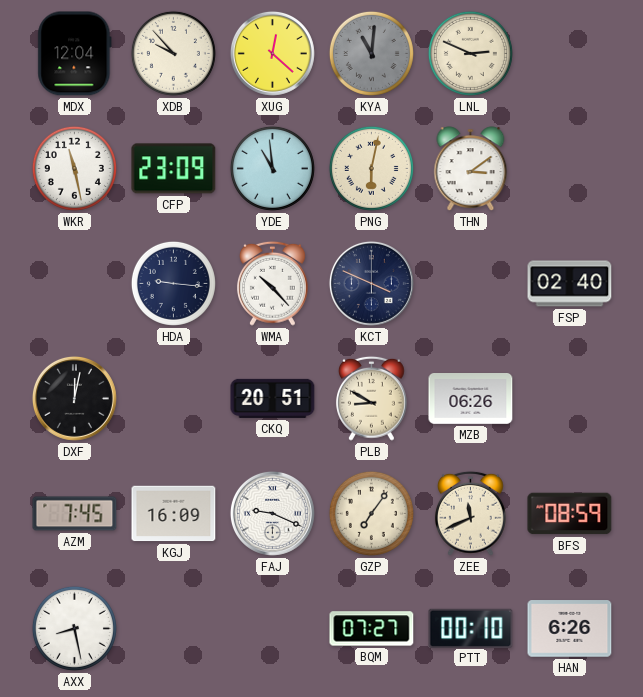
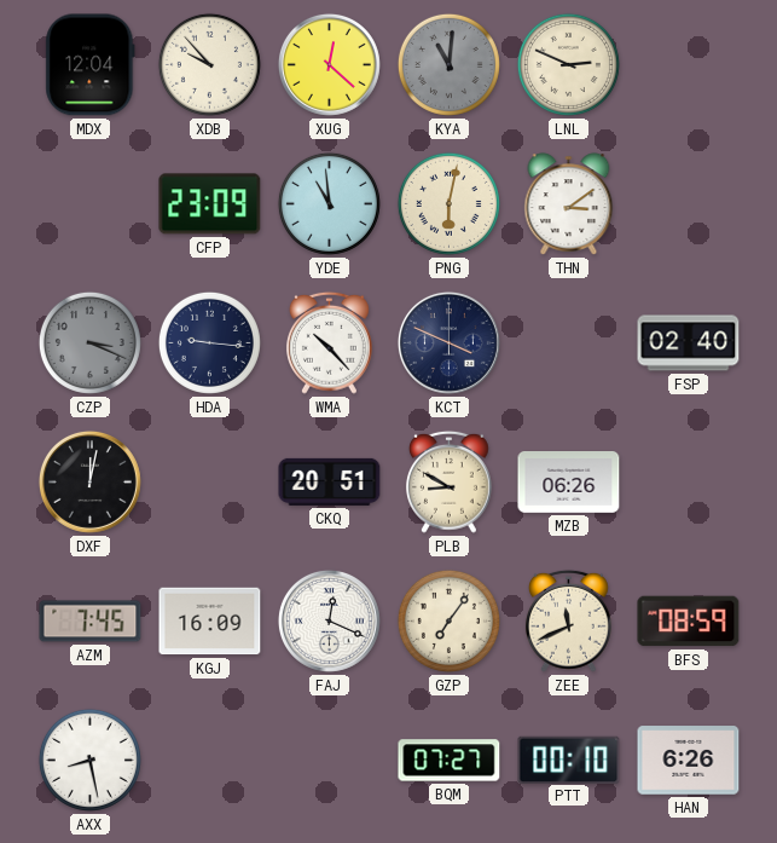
WKR: 11:28 -> none (74, 168)
CZP: none -> 3:19 (89, 342)
FAJ: 9:19 -> 12:19 (329, 620)
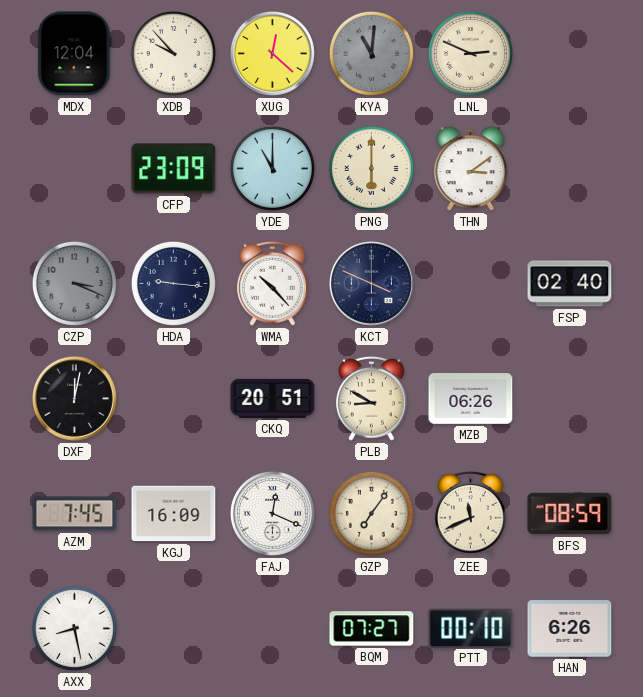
YDE: 10:59 -> 11:00 (272, 168)
PNG: 6:02 -> 6:00 (371, 168)
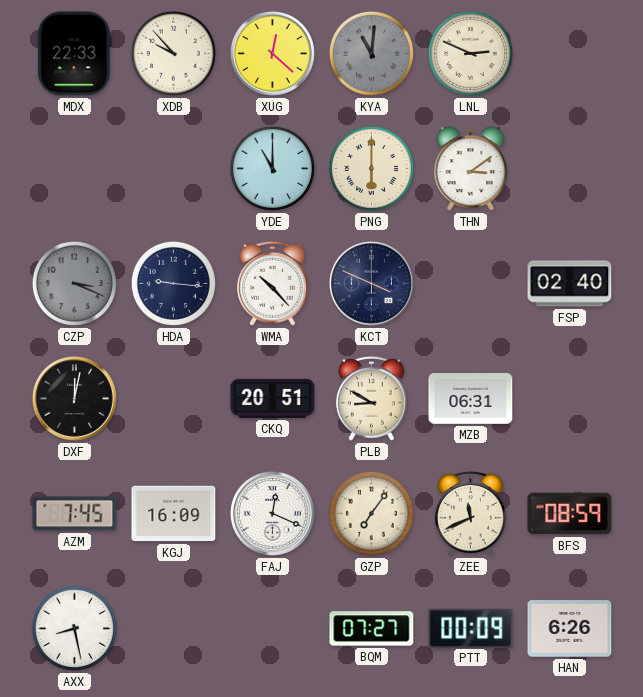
MDX: 12:04 -> 22:33 (75, 54)
CFP: 23:09 -> none (174, 169)
MZB: 06:26 -> 06:31 (471, 399)
PTT: 00:10 -> 00:09 (471, 628)
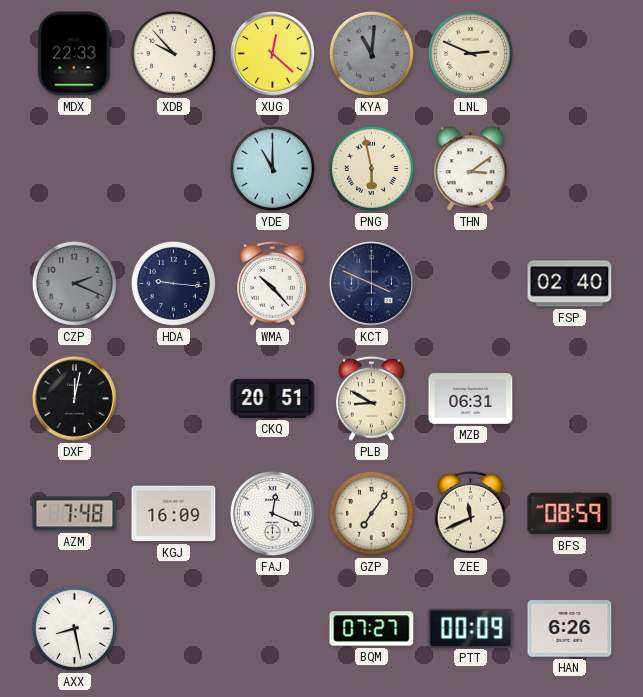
PNG: 6:00 -> 5:58 (371, 168)
CZP: 3:19 -> 2:19 (74, 283)
AZM: 7:45 -> 7:48 (75, 514)
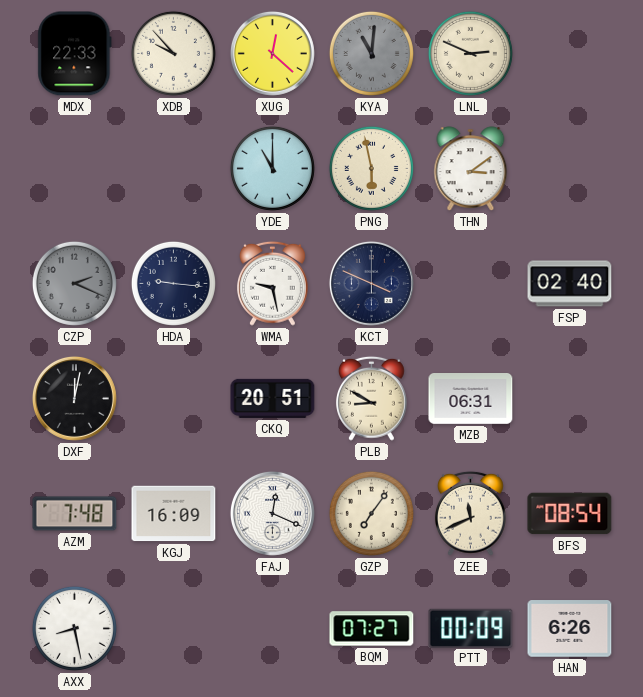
WMA: 10:23 -> 9:28 (272, 283)
BFS: 08:59 -> 08:54 (570, 514)
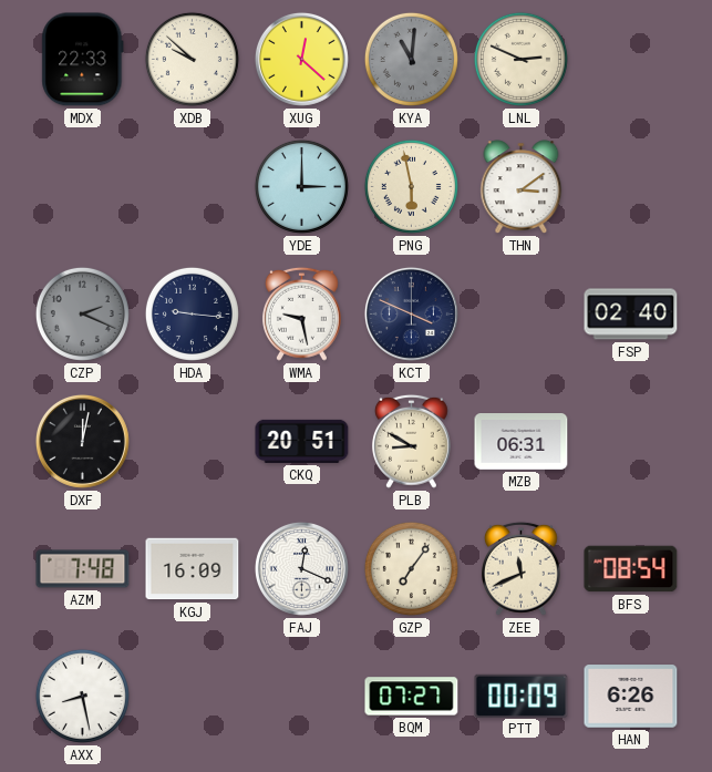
XDB: 9:53 -> 9:52 (192, 59)
YDE: 11:00 -> 3:00 (301, 186)
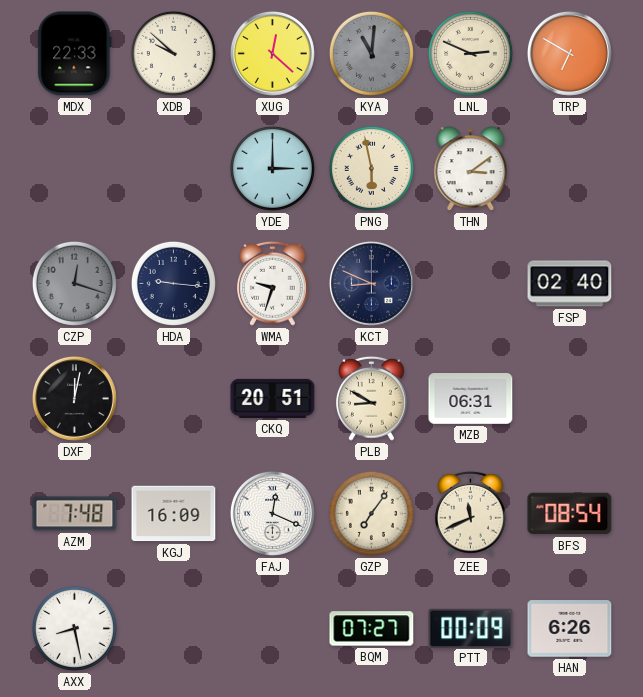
TRP: none -> 6:50 (569, 53)
CZP: 2:19 -> 12:18 (74, 283)
WMA: 9:28 -> 9:33 (272, 283)
KCT: 3:49 -> 8:49 (371, 283)
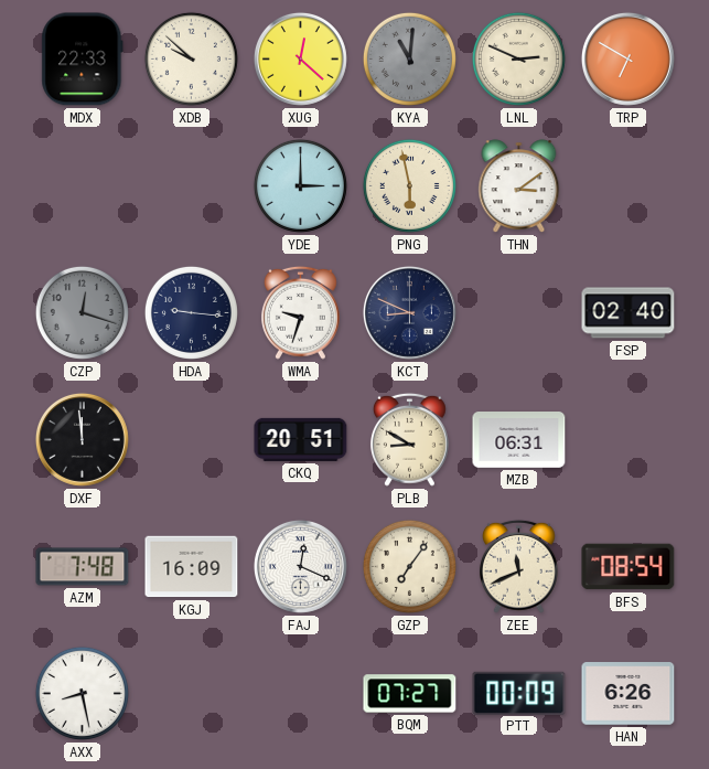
DXF: 12:02 -> 11:59 (82, 439)
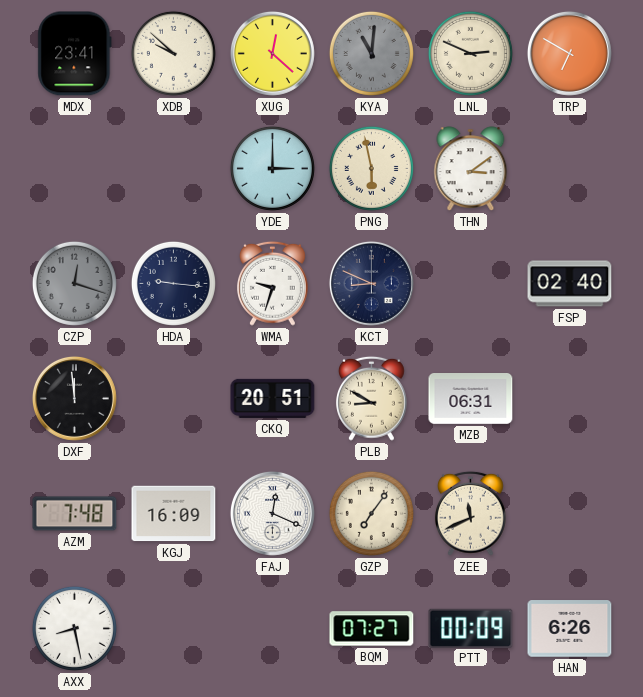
MDX: 22:33 -> 23:41 (75, 54)
BFS: 08:54 -> none (629, 567)
